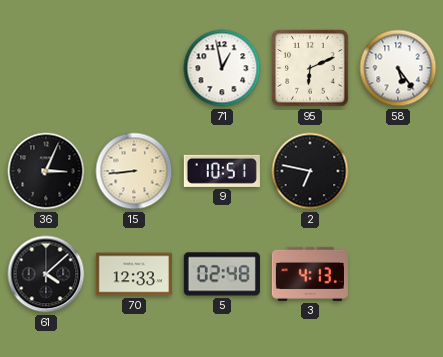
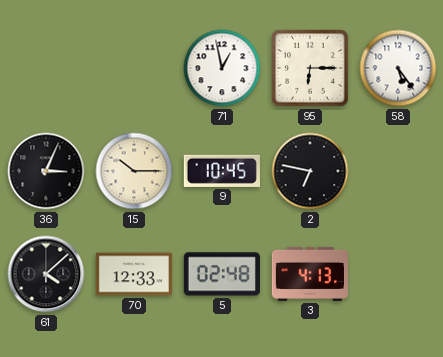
95: 6:11 -> 6:15 (310, 68)
15: 8:44 -> 10:15 (134, 171)
9: 10:51 -> 10:45 (222, 171)
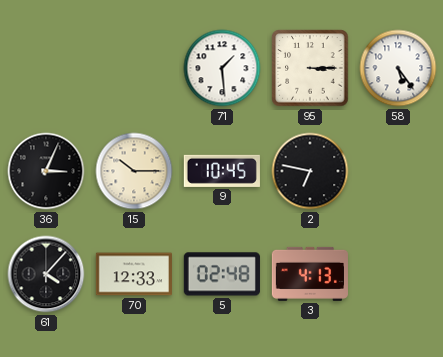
71: 12:58 -> 1:29 (222, 68)
95: 6:15 -> 3:15 (310, 68)
61: 4:08 -> 4:07 (46, 274)
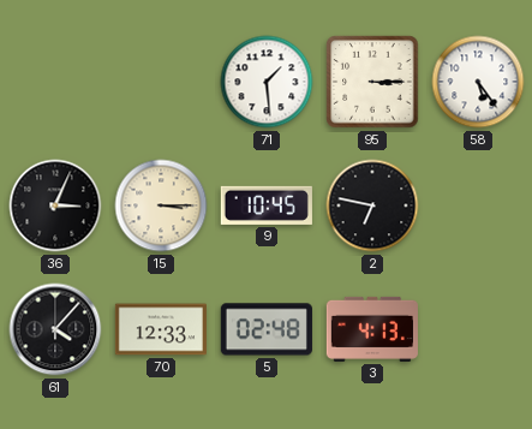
15: 10:15 -> 3:15 (161, 205)
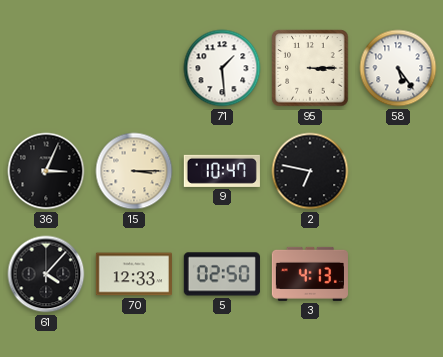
9: 10:45 -> 10:47 (222, 171)
5: 02:48 -> 02:50 (222, 274)
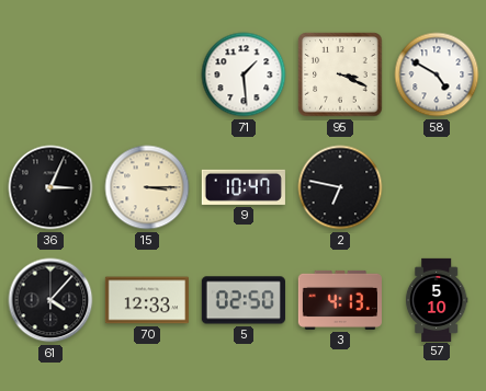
95: 3:15 -> 3:19 (340, 74)
58: 5:24 -> 4:50 (437, 74)
57: none -> 5:10 (437, 299)
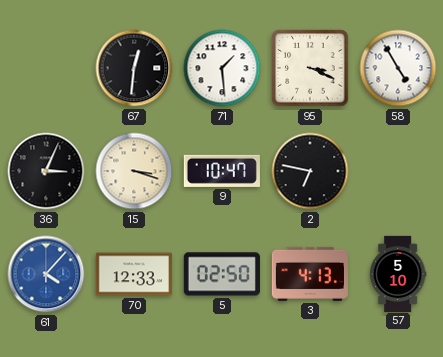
67: none -> 12:31 (134, 68)
58: 4:50 -> 4:55 (398, 68)
15: 3:15 -> 3:18 (134, 171)
61 dial: black -> blue (46, 274)
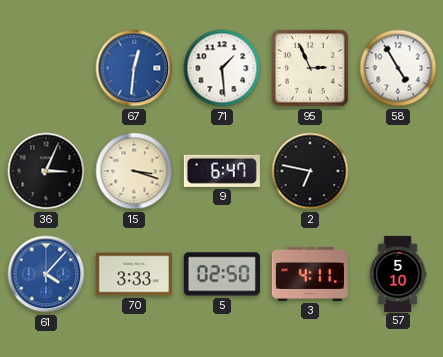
67 dial: black -> blue (134, 68)
95: 3:19 -> 2:56 (310, 68)
9: 10:47 -> 6:47 (222, 171)
70: 12:33 -> 3:33 (134, 274)
3: 4:13 -> 4:11 (310, 274)
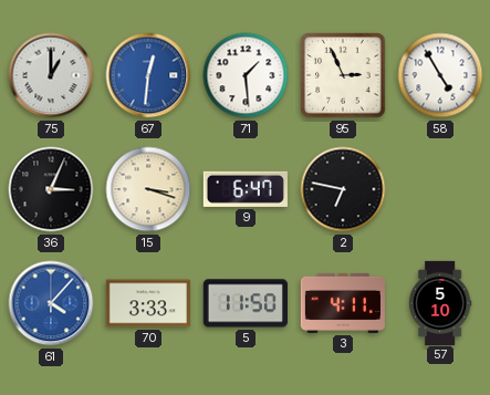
75: none -> 1:00 (51, 75)
5: 02:50 -> 11:50 (246, 303)
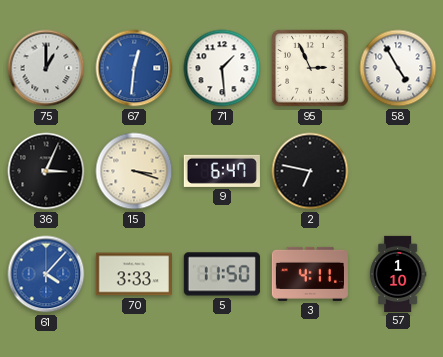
57: 5:10 -> 1:10 (398, 273)
